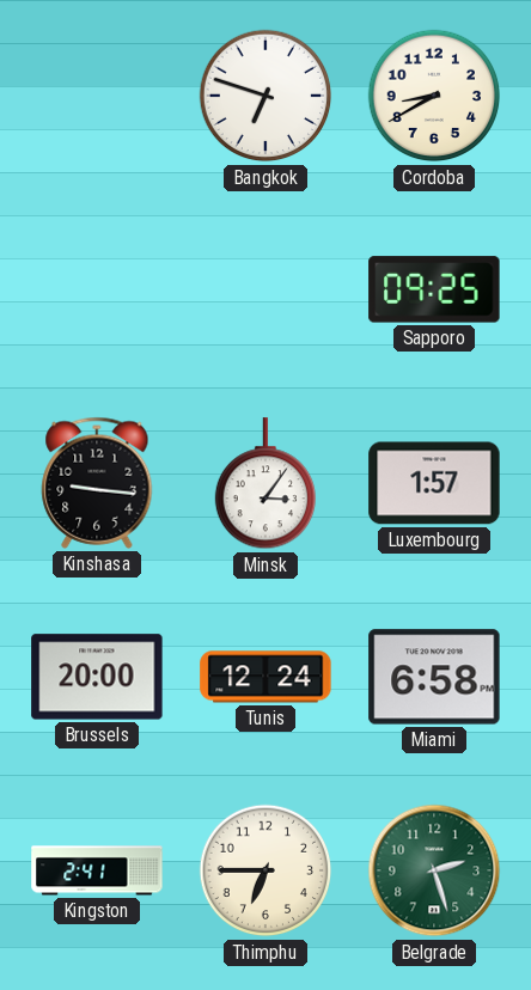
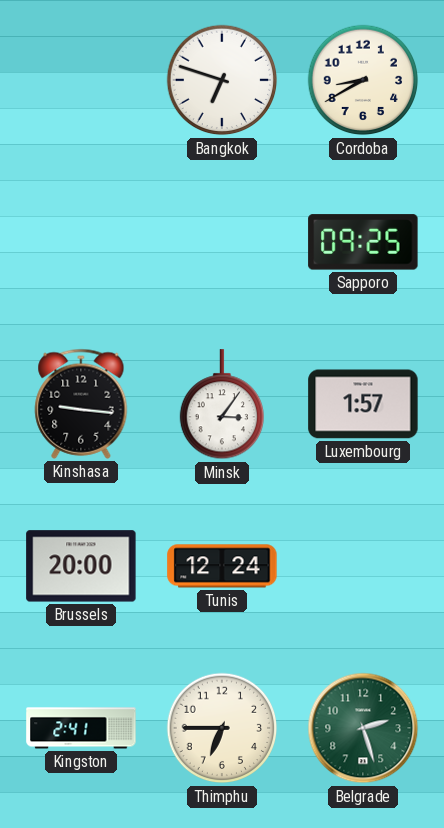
Miami: 6:58 -> none (434, 677)
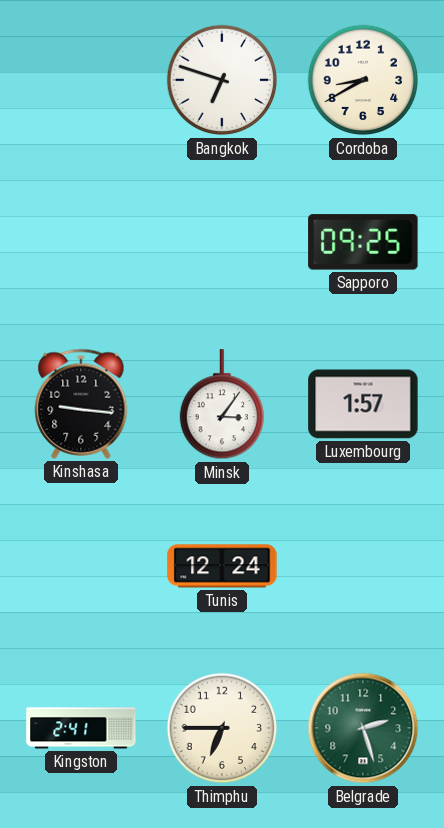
Brussels: 20:00 -> none (81, 566)
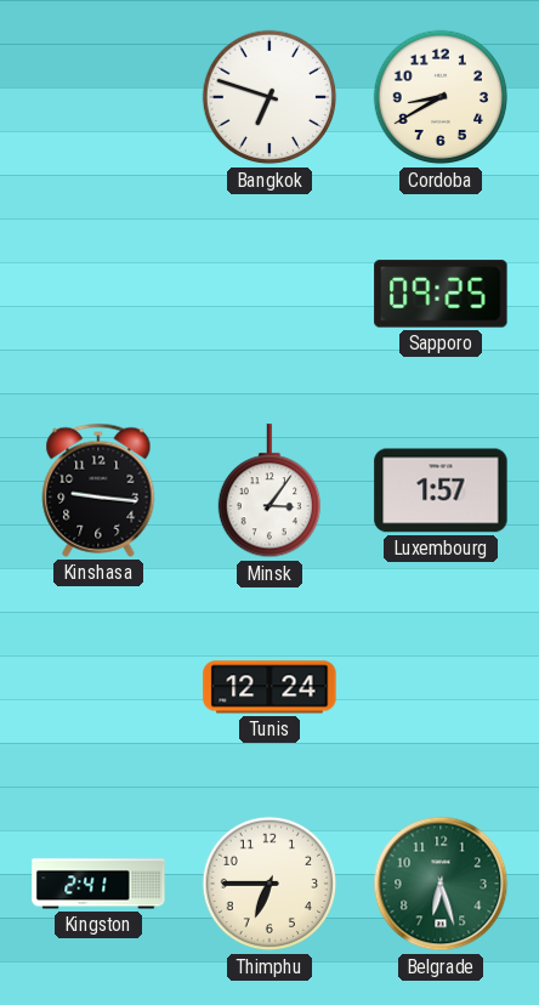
Belgrade: 2:27 -> 6:27 (441, 884)
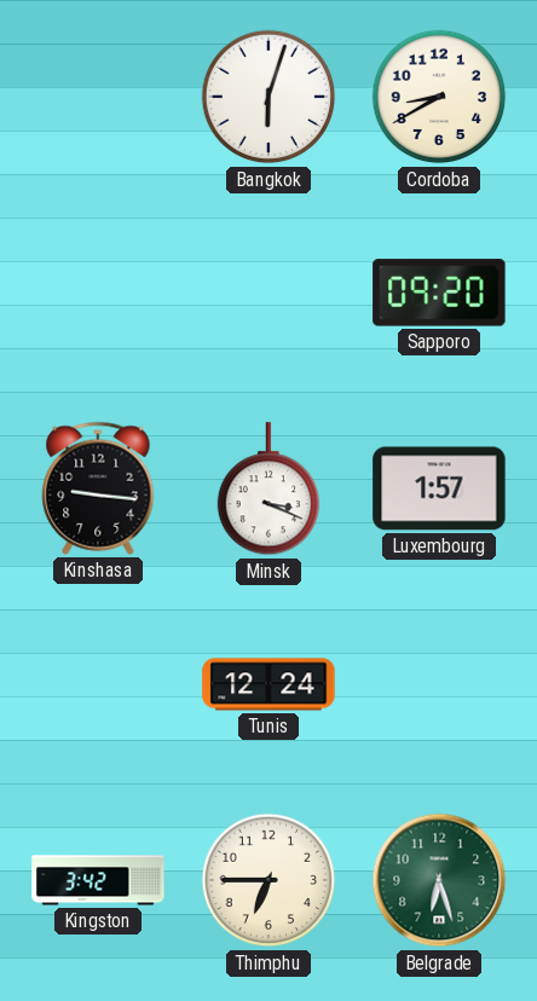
Bangkok: 6:48 -> 6:03 (268, 97)
Sapporo: 09:25 -> 09:20 (439, 293)
Minsk: 3:06 -> 3:19 (267, 490)
Kingston: 2:41 -> 3:42 (98, 880)
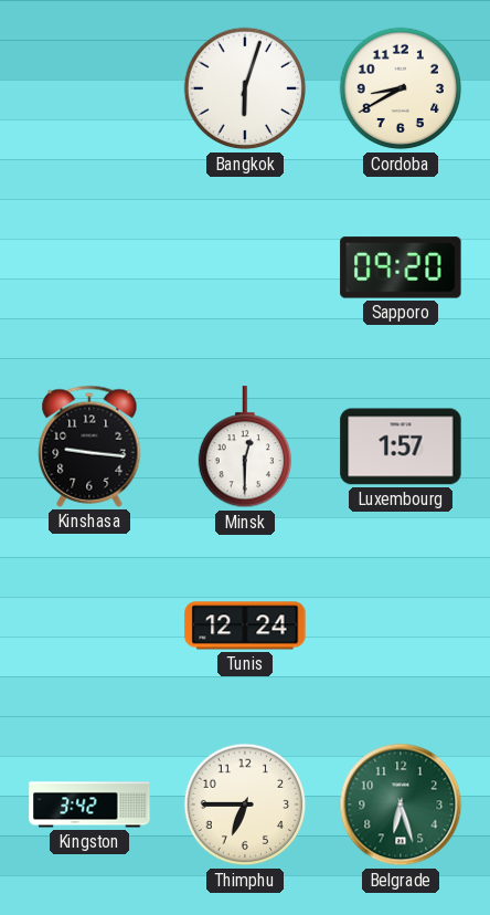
Minsk: 3:19 -> 12:30 (244, 448)
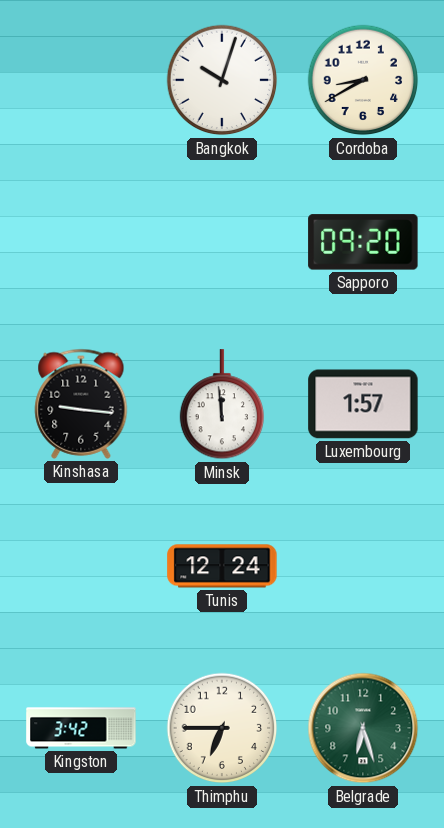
Bangkok: 6:03 -> 10:03 (222, 80)
Minsk: 12:30 -> 11:59 (221, 405)
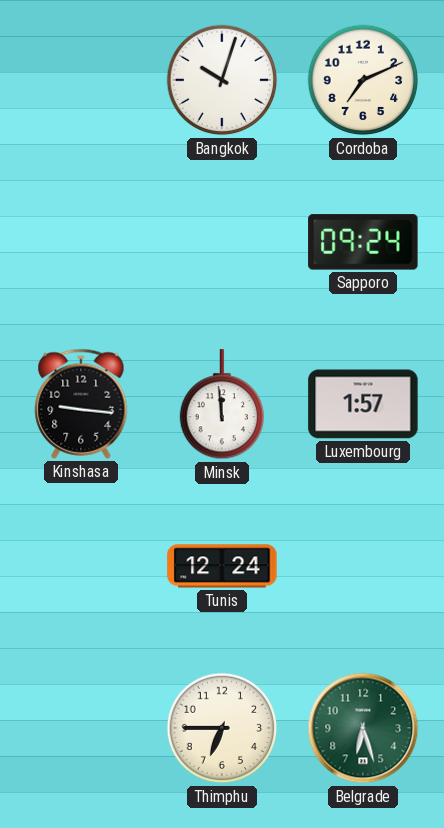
Cordoba: 8:40 -> 7:11 (363, 80)
Sapporo: 09:20 -> 09:24 (363, 242)
Kingston: 3:42 -> none (81, 728)
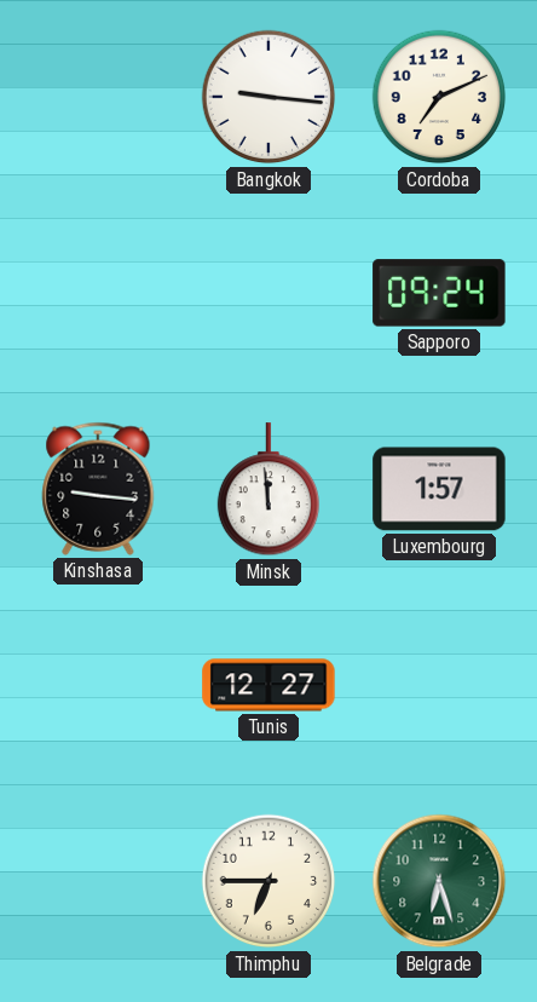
Bangkok: 10:03 -> 9:16 (268, 97)
Tunis: 12:24 -> 12:27 (268, 685)
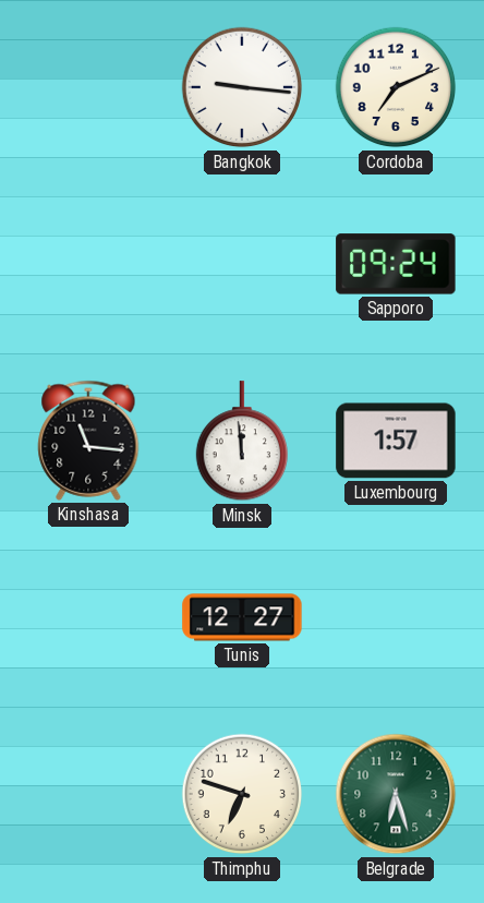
Kinshasa: 9:16 -> 11:16 (88, 441)
Thimphu: 6:45 -> 6:48 (242, 794)
